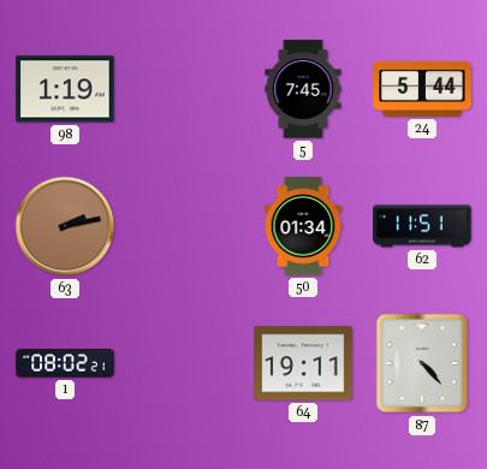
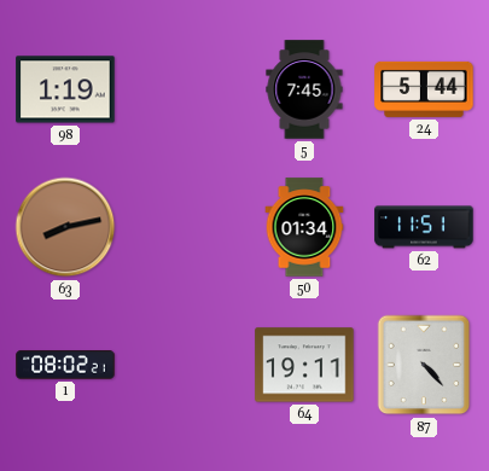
63: 2:13 -> 8:13 (65, 227)
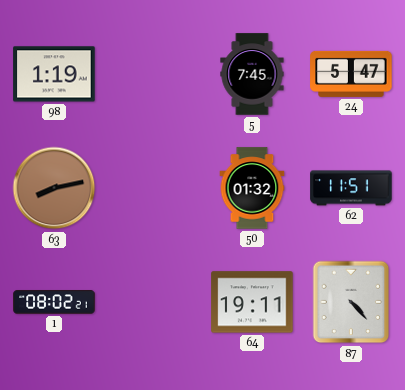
24: 5:44 -> 5:47 (351, 74)
50: 01:34 -> 01:32 (252, 188)
